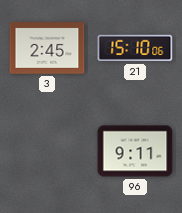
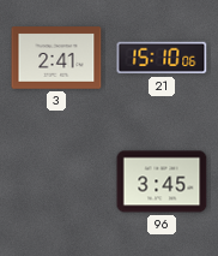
3: 2:45 -> 2:41 (56, 58)
96: 9:11 -> 3:45 (162, 181)
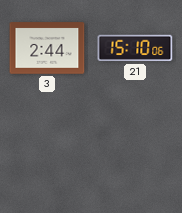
3: 2:41 -> 2:44 (47, 48)
96: 3:45 -> none (162, 181)
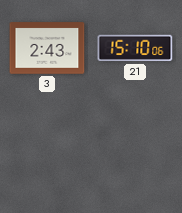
3: 2:44 -> 2:43 (47, 48)
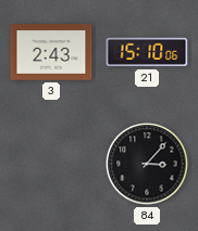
84: none -> 3:07 (147, 164)
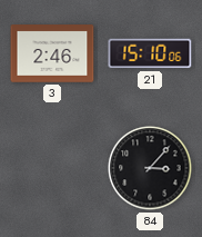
3: 2:43 -> 2:46 (52, 53)
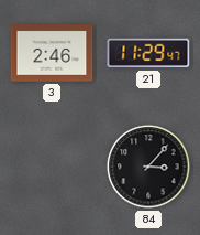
21: 15:10 -> 11:29 (148, 53)
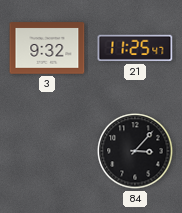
3: 2:46 -> 9:32 (47, 48)
21: 11:29 -> 11:25 (135, 48)
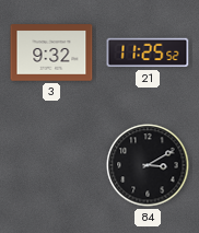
21: 11:25:47 -> 11:25:52 (148, 53)
84: 3:07 -> 3:10 (148, 165)
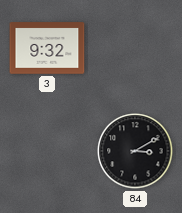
21: 11:25 -> none (148, 53)
